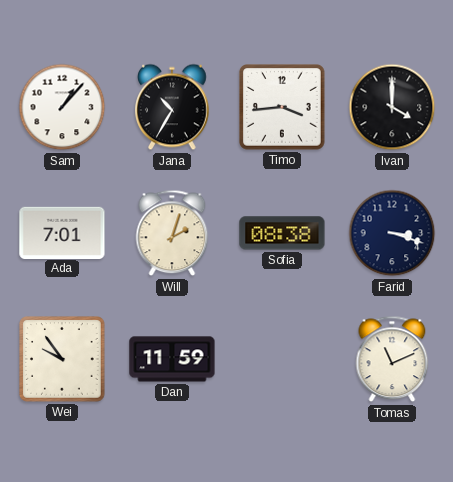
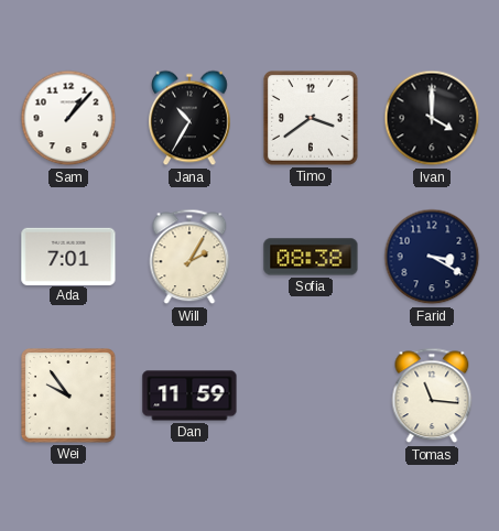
Timo: 3:44 -> 3:39 (312, 119)
Will: 2:03 -> 2:05 (189, 257)
Farid: 3:18 -> 3:20 (432, 257)
Tomas: 11:11 -> 11:16 (432, 395)
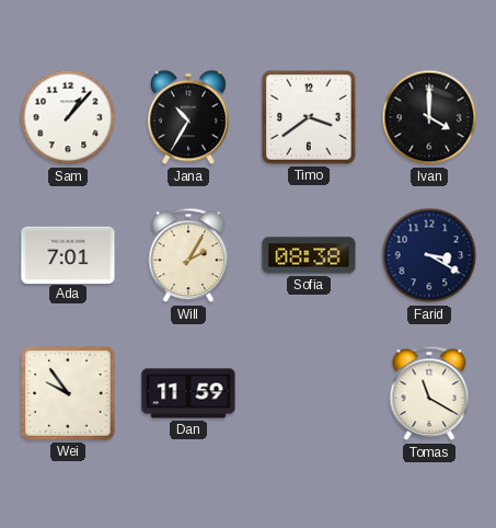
Tomas: 11:16 -> 11:20 (429, 393)
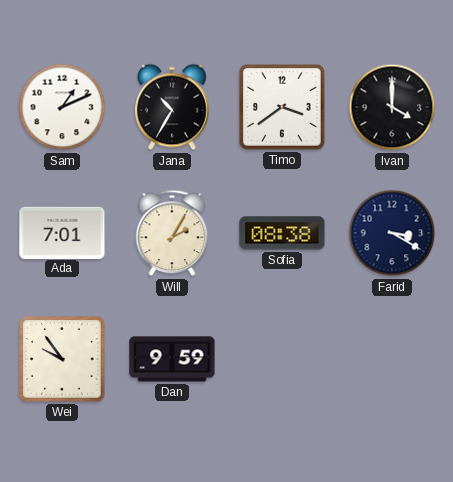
Sam: 1:07 -> 1:11 (62, 107)
Dan: 11:59 -> 9:59 (172, 359)
Tomas: 11:20 -> none (429, 393)
